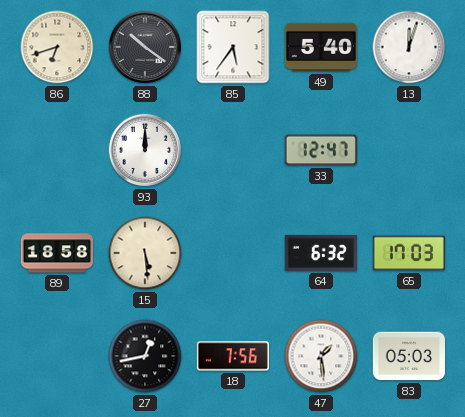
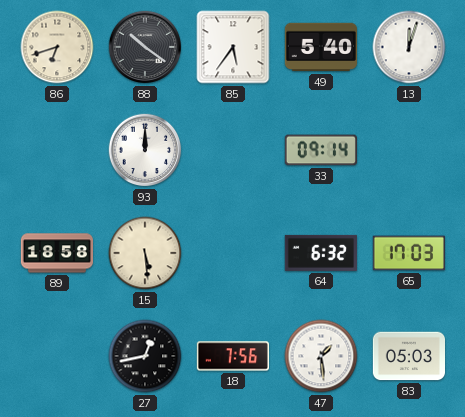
33: 12:47 -> 09:14 (321, 150)
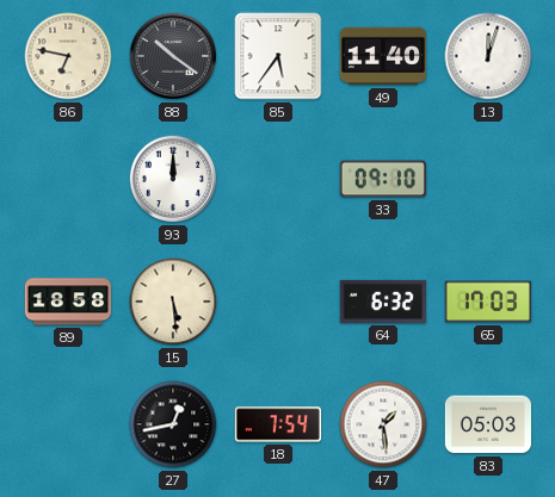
86: 6:42 -> 6:47 (68, 56)
49: 5:40 -> 11:40 (382, 56)
33: 09:14 -> 09:10 (383, 179)
18: 7:56 -> 7:54 (277, 424)
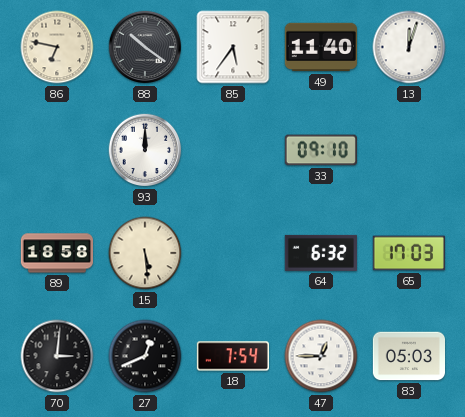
70: none -> 3:01 (57, 356)
27: 12:43 -> 12:41 (145, 356)
47: 1:29 -> 12:45 (321, 356)
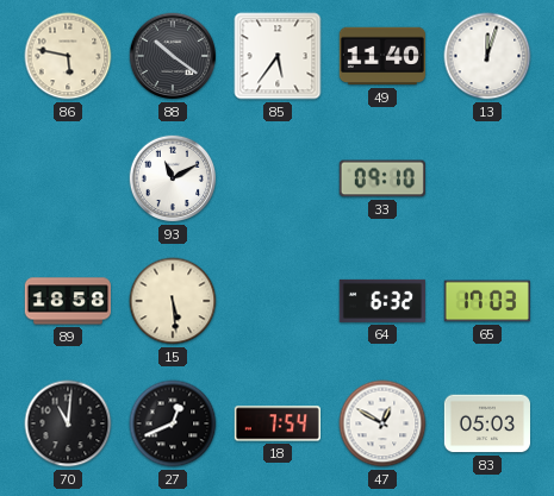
86: 6:47 -> 5:47 (68, 56)
93: 12:00 -> 11:10 (173, 178)
70: 3:01 -> 11:01 (68, 423)
47: 12:45 -> 12:50 (382, 423)
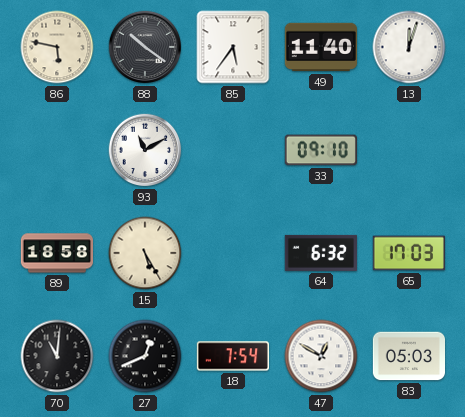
15: 5:29 -> 5:25 (145, 253)
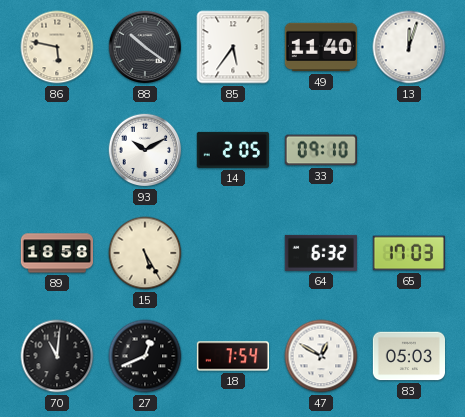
93: 11:10 -> 10:10 (145, 150)
14: none -> 2:05 (233, 150)
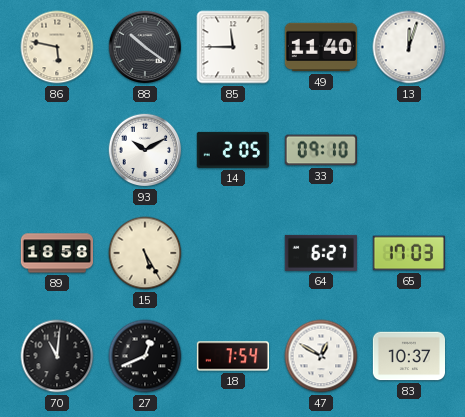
85: 5:36 -> 11:45 (233, 47)
64: 6:32 -> 6:27 (321, 253)
83: 05:03 -> 10:37 (408, 356)
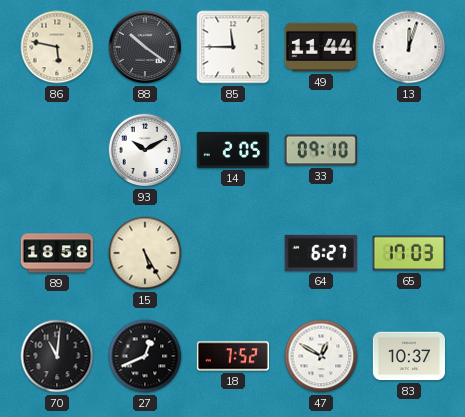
49: 11:40 -> 11:44 (320, 47)
18: 7:54 -> 7:52 (232, 356)
